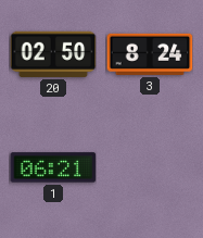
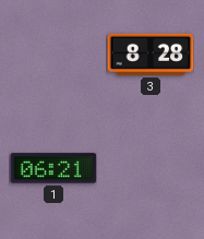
20: 02:50 -> none (53, 54)
3: 8:24 -> 8:28 (151, 55)
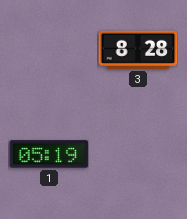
1: 06:21 -> 05:19 (49, 154)
